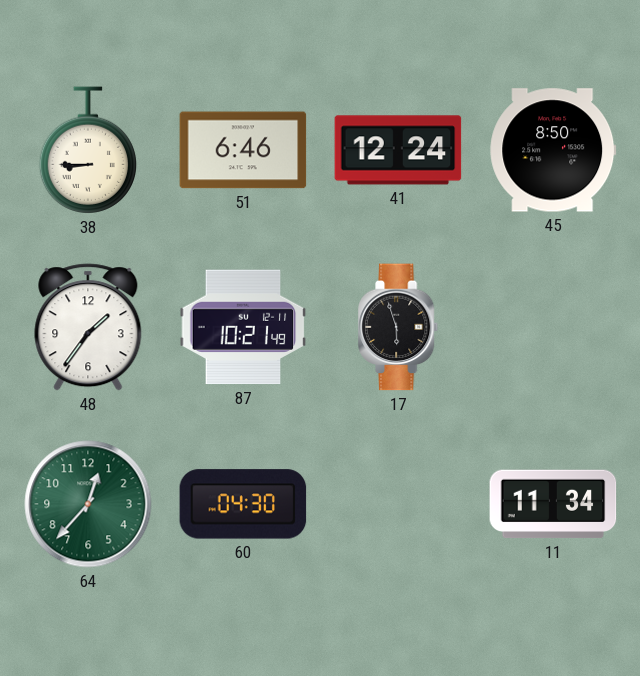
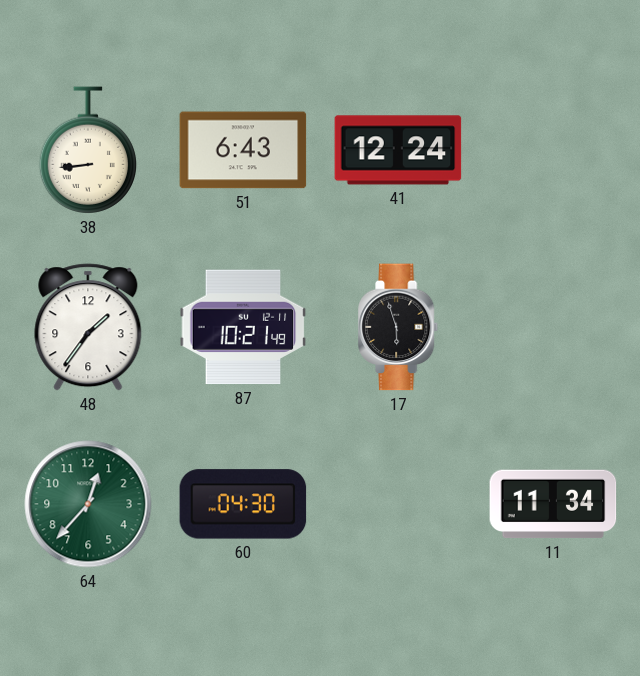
38: 8:45 -> 8:44 (87, 150)
51: 6:46 -> 6:43 (243, 150)
45: 8:50 -> none (553, 150)
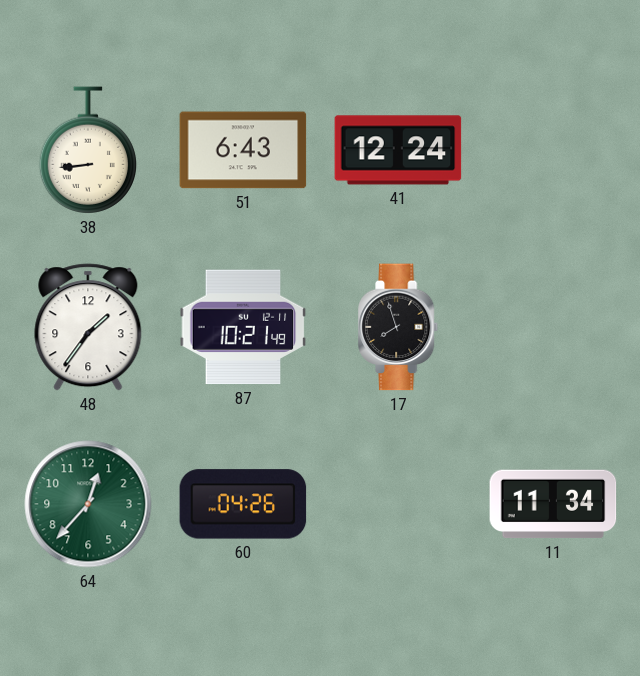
17: 5:57 -> 7:57 (399, 327)
60: 04:30 -> 04:26 (243, 504)
